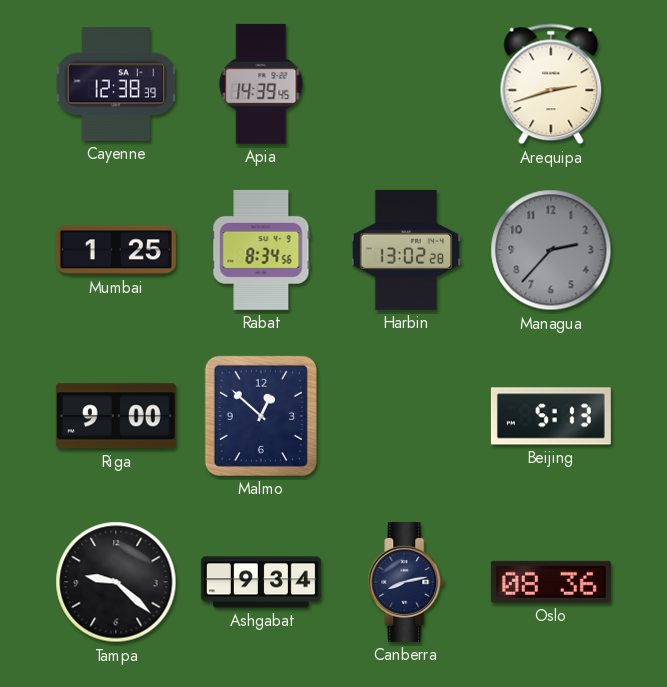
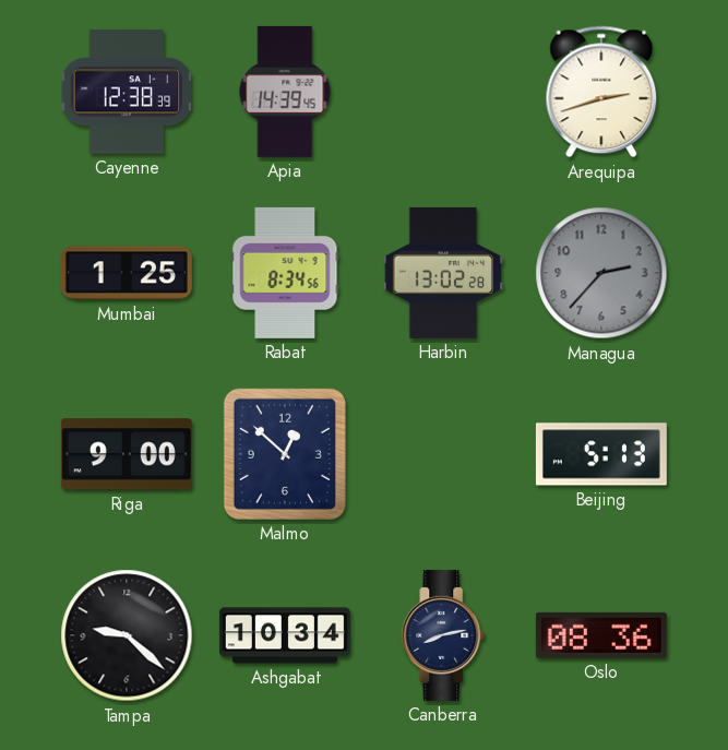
Ashgabat: 9:34 -> 10:34 (285, 635)
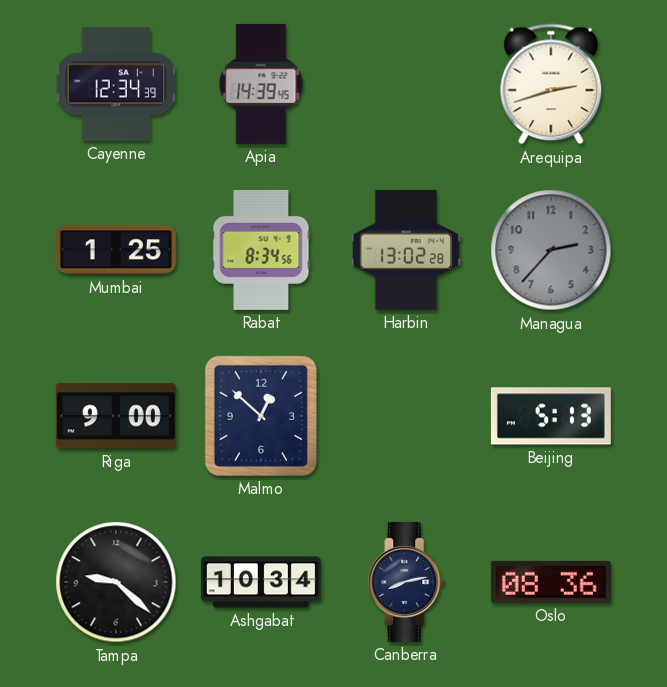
Cayenne: 12:38 -> 12:34 (116, 84)
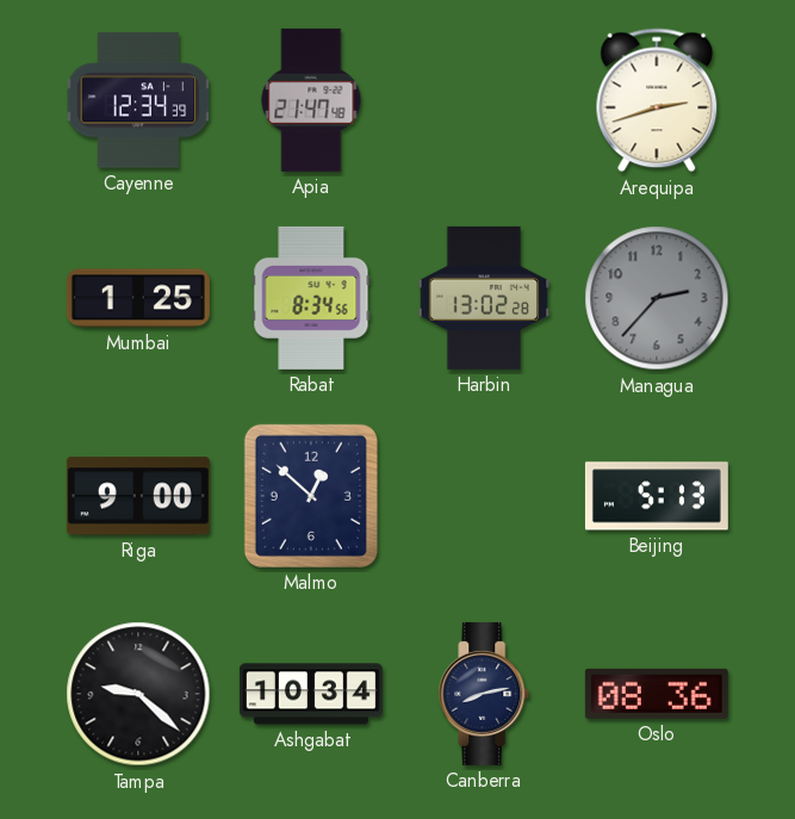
Apia: 14:39 -> 21:47 (311, 100)
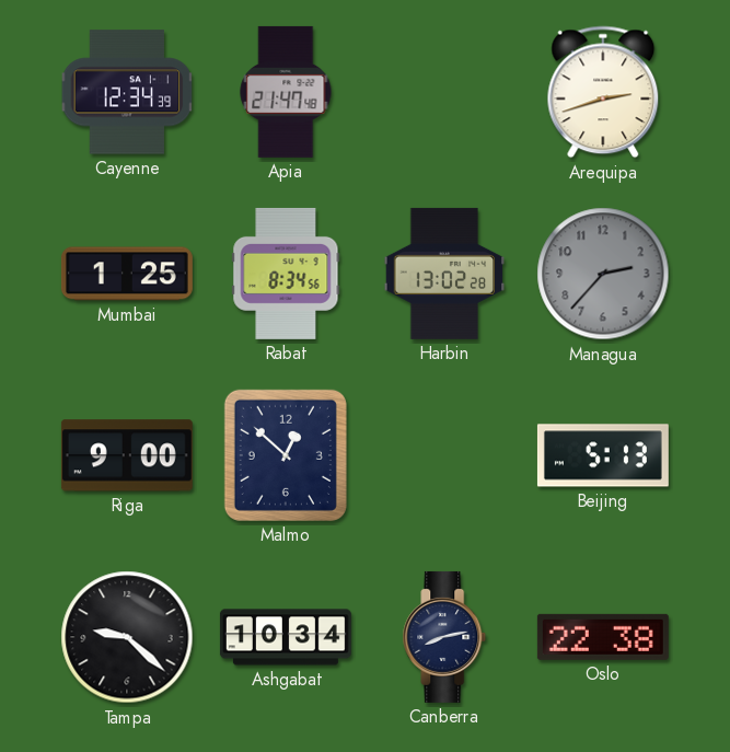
Oslo: 08:36 -> 22:38 (603, 637)
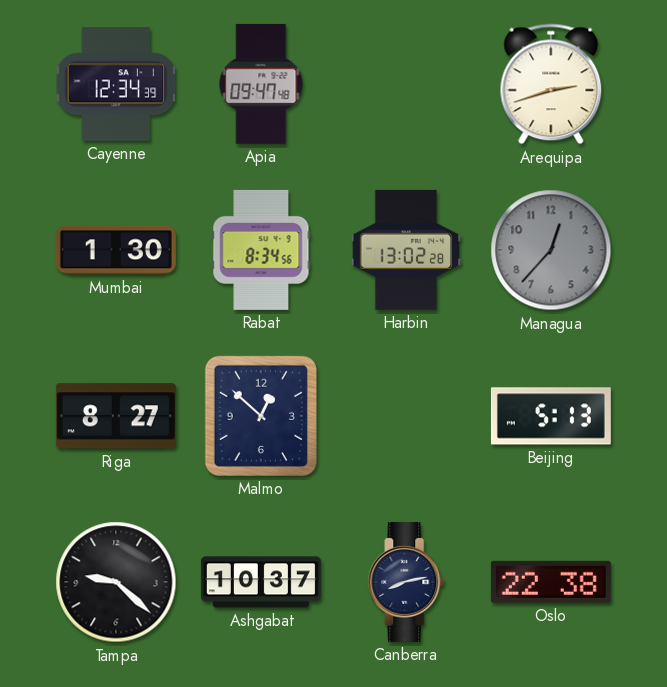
Apia: 21:47 -> 09:47 (261, 84)
Mumbai: 1:25 -> 1:30 (116, 250)
Managua: 2:37 -> 12:37 (551, 250)
Riga: 9:00 -> 8:27 (116, 416)
Ashgabat: 10:34 -> 10:37 (261, 582)
